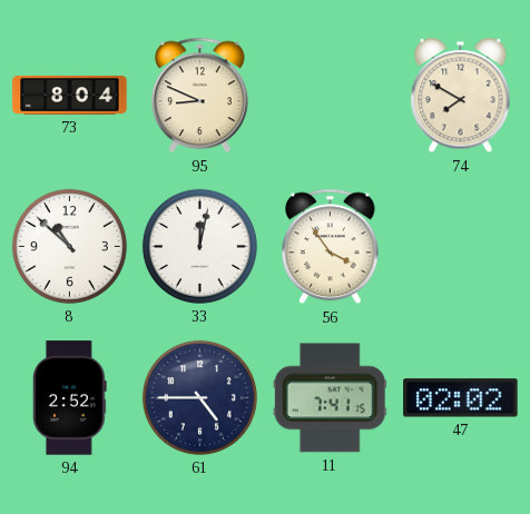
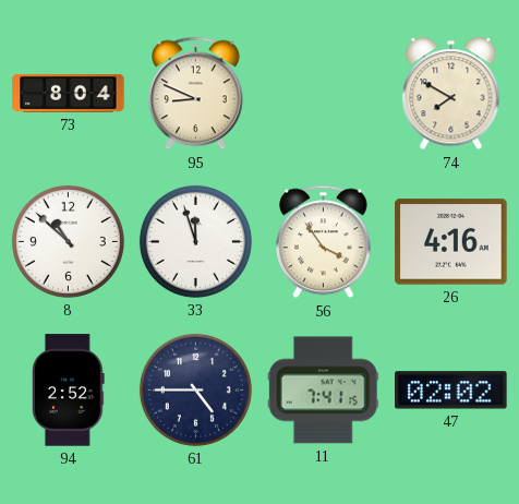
33: 12:02 -> 11:57 (195, 241)
26: none -> 4:16 (451, 242)
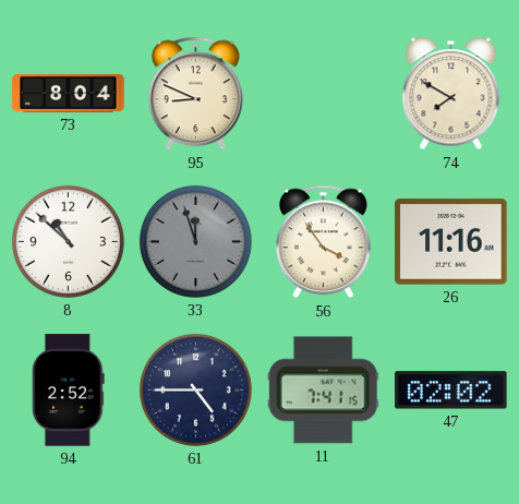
33 dial: white -> grey (195, 241)
26: 4:16 -> 11:16 (451, 242)
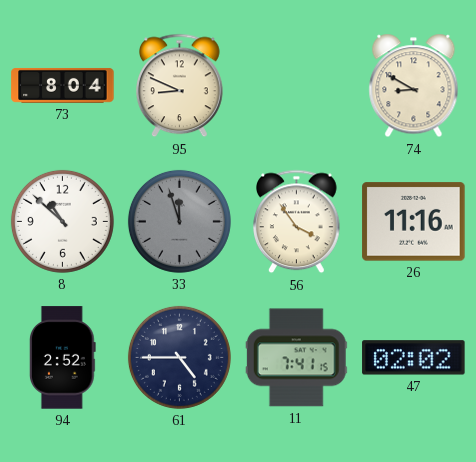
74: 7:50 -> 8:50 (414, 86)
